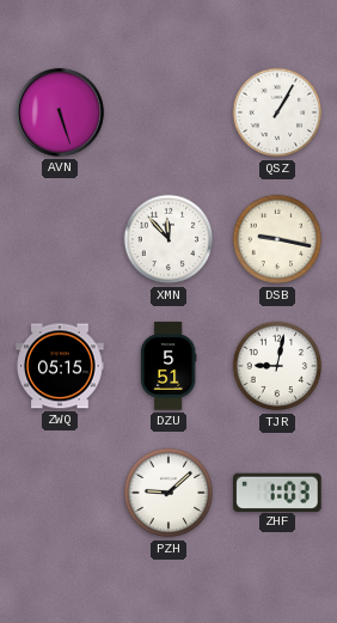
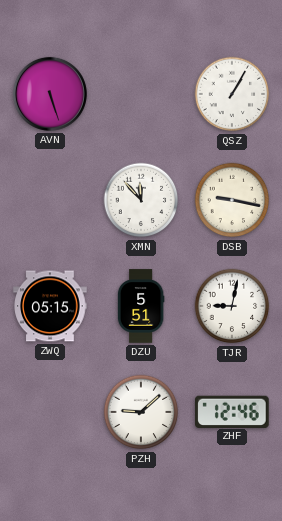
ZHF: 1:03 -> 12:46 (233, 411)
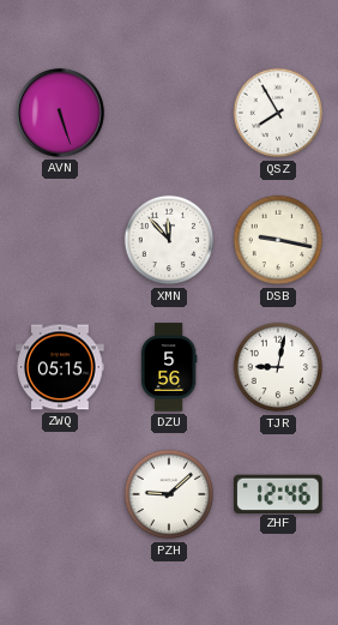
QSZ: 1:05 -> 7:55 (278, 113)
DZU: 5:51 -> 5:56 (169, 367)
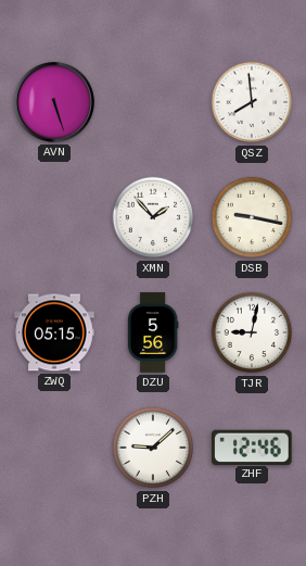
QSZ: 7:55 -> 7:59 (252, 102)
XMN: 11:53 -> 1:53 (153, 217)
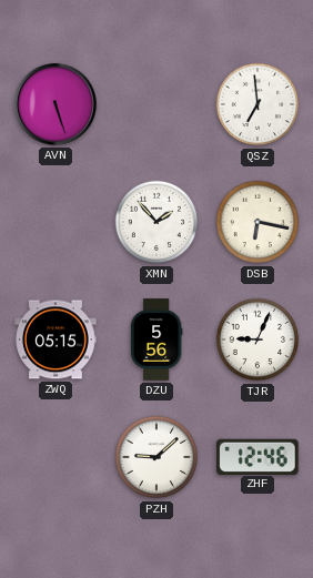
QSZ: 7:59 -> 6:59 (258, 104)
DSB: 9:17 -> 6:17 (258, 222)
TJR: 9:02 -> 9:04 (258, 339)
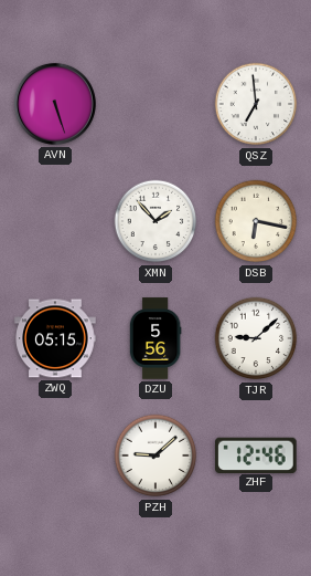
TJR: 9:04 -> 9:08 (256, 338)
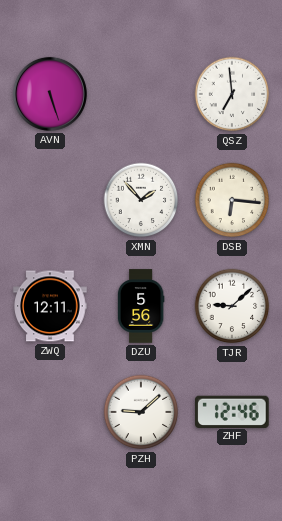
DSB: 6:17 -> 6:16 (232, 200)
ZWQ: 05:15 -> 12:11 (50, 306)
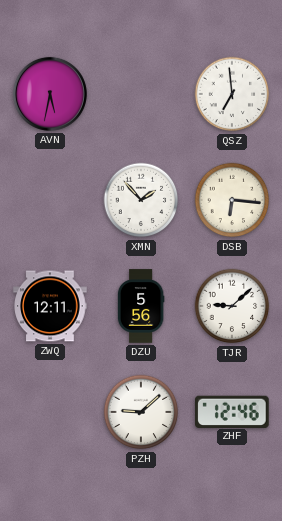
AVN: 5:27 -> 5:32 (50, 94)
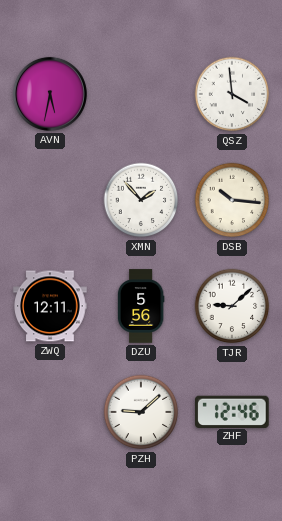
QSZ: 6:59 -> 3:59 (232, 94)
DSB: 6:16 -> 10:16 (232, 200)
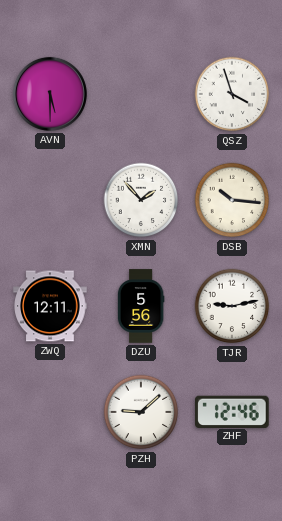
AVN: 5:32 -> 5:30 (50, 94)
QSZ: 3:59 -> 3:57 (232, 94)
TJR: 9:08 -> 9:13 (232, 306)
